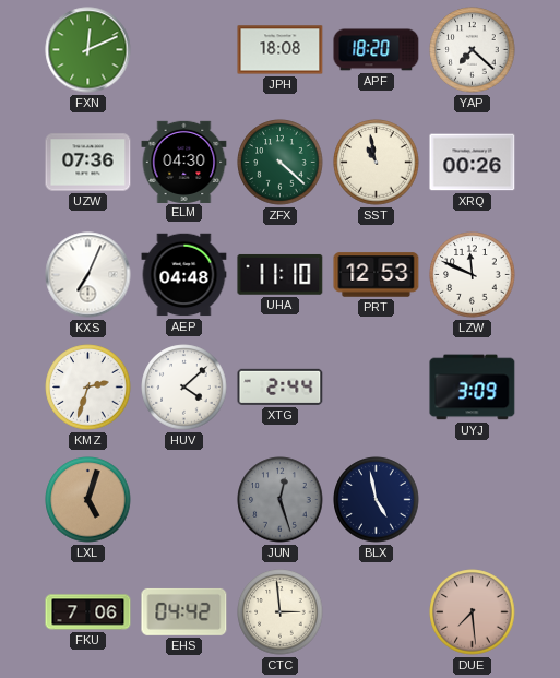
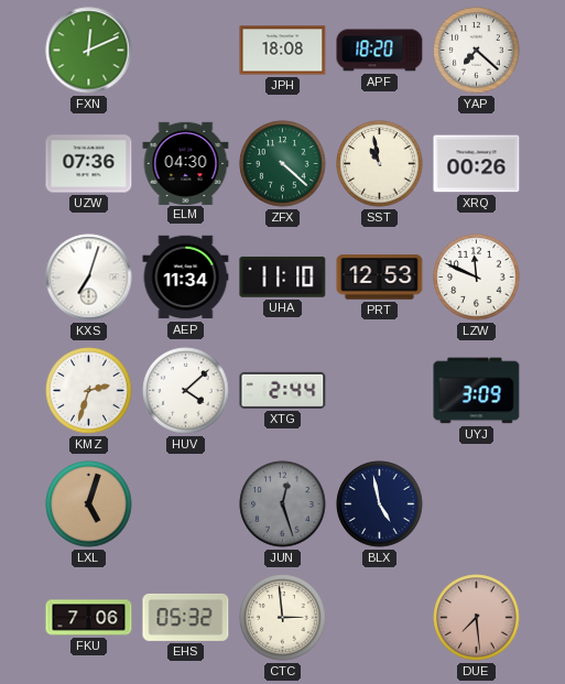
KXS: 7:04 -> 7:03 (89, 278)
AEP: 04:48 -> 11:34 (186, 278)
EHS: 04:42 -> 05:32 (186, 617)
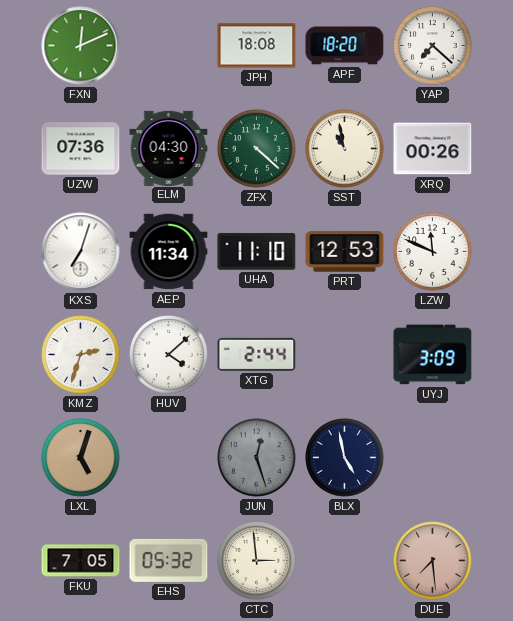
FKU: 7:06 -> 7:05 (81, 561)
